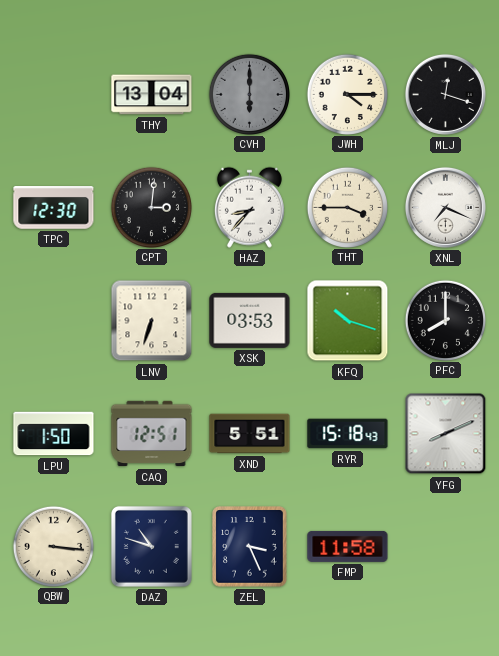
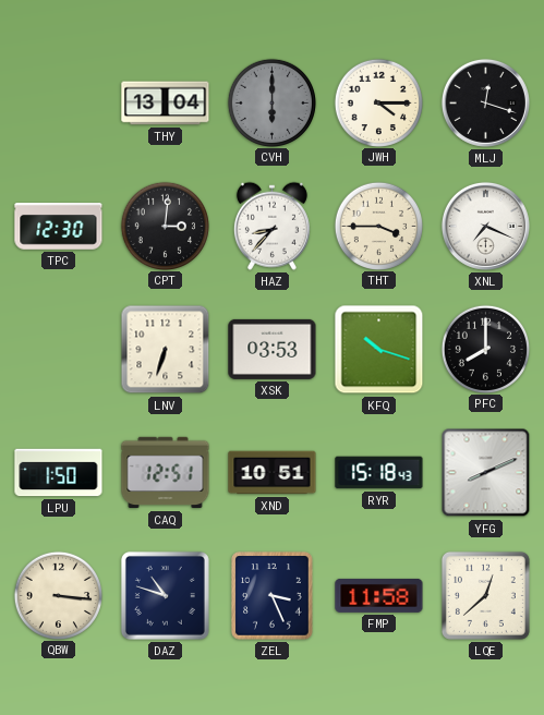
XND: 5:51 -> 10:51 (273, 473)
LQE: none -> 12:38 (485, 595)
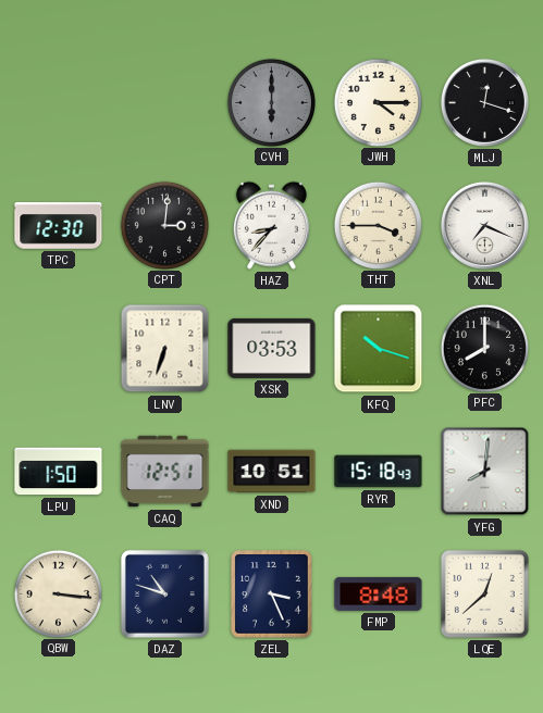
THY: 13:04 -> none (166, 104)
YFG: 8:11 -> 8:01 (485, 472)
FMP: 11:58 -> 8:48 (379, 593)
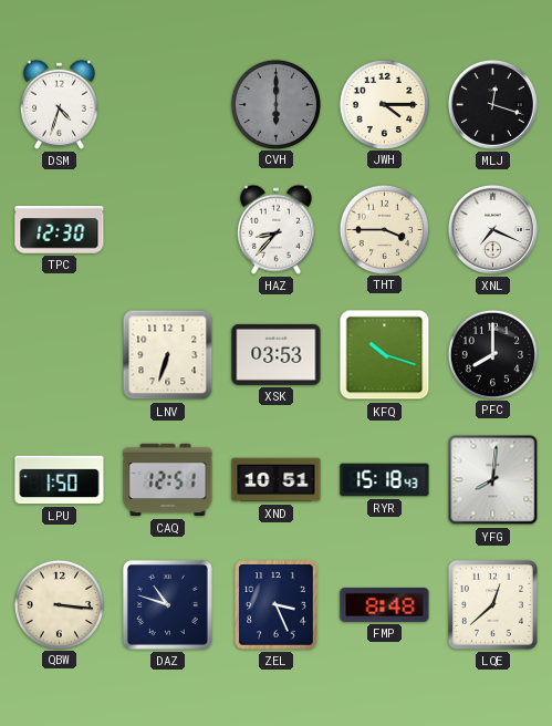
DSM: none -> 4:33 (59, 104)
CPT: 3:01 -> none (164, 225)
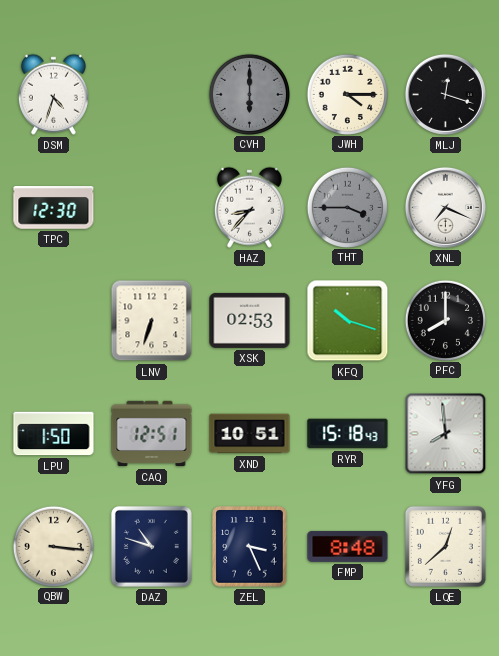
THT dial: cream -> grey (347, 207)
XSK: 03:53 -> 02:53 (250, 320)
YFG: 8:01 -> 7:59 (446, 434)
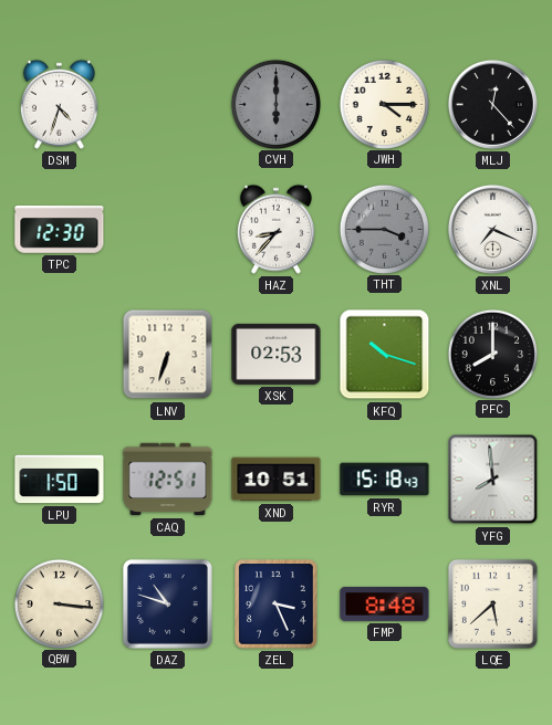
MLJ: 12:18 -> 12:23 (492, 104)
LQE: 12:38 -> 5:38 (492, 603)
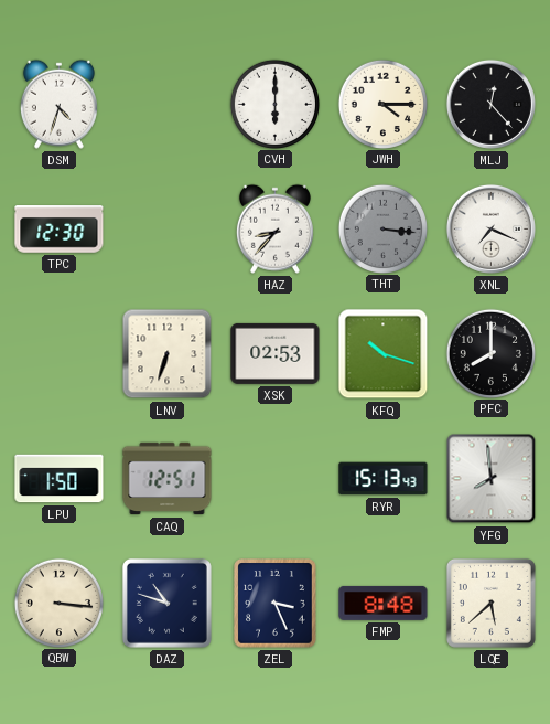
CVH dial: grey -> white (274, 104)
THT: 3:45 -> 3:16 (382, 228)
XND: 10:51 -> none (277, 480)
RYR: 15:18 -> 15:13 (384, 479)
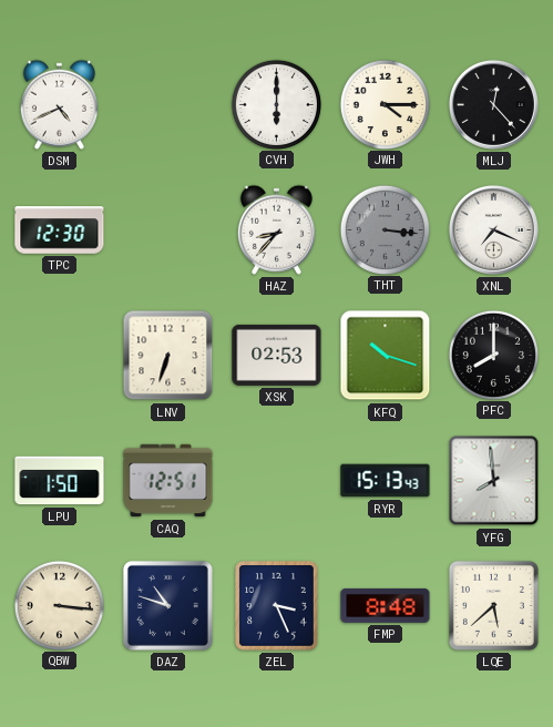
DSM: 4:33 -> 4:41 (59, 104)
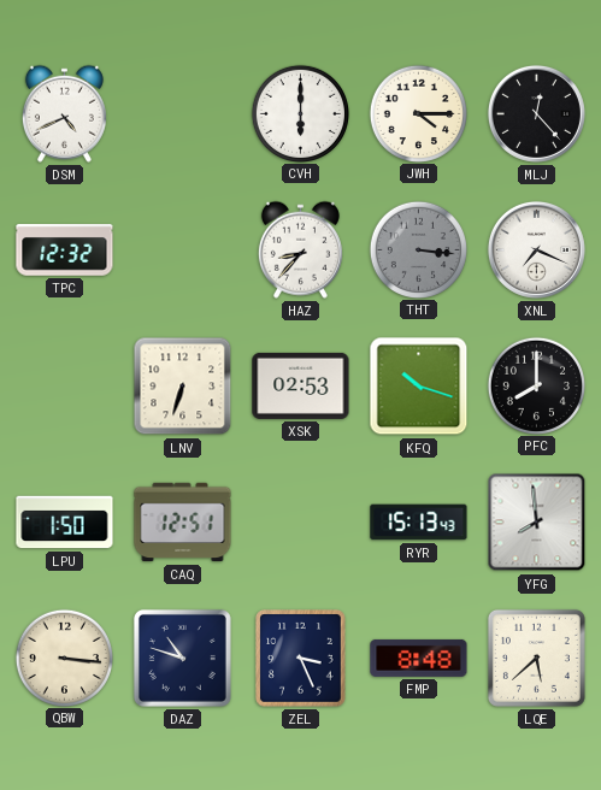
TPC: 12:30 -> 12:32 (65, 250)
